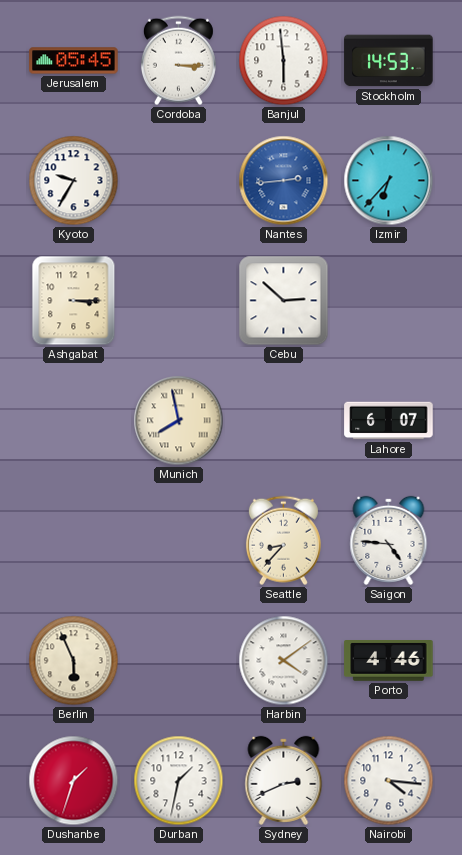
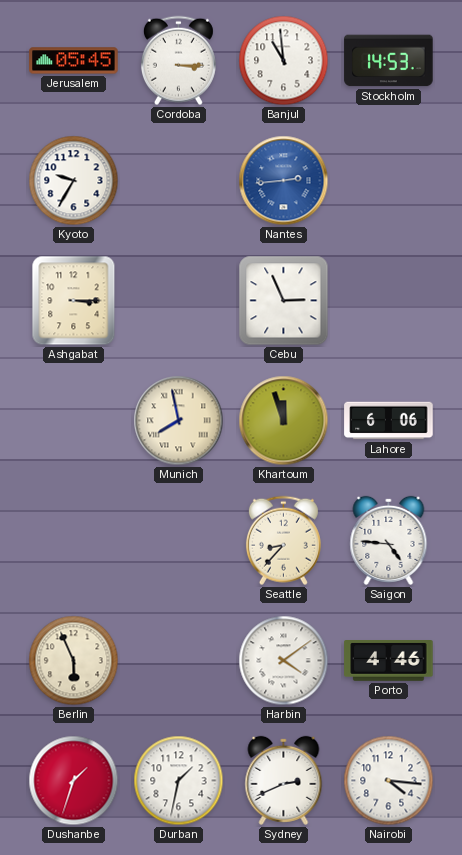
Banjul: 5:59 -> 10:59 (284, 61)
Izmir: 6:37 -> none (389, 181)
Cebu: 2:52 -> 2:56 (284, 301)
Khartoum: none -> 11:57 (284, 421)
Lahore: 6:07 -> 6:06 (389, 421)
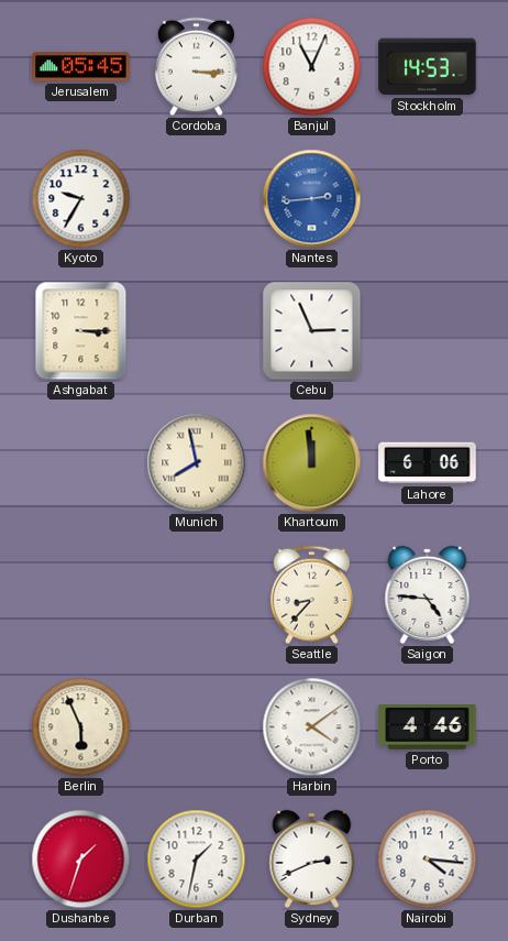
Banjul: 10:59 -> 11:04 (312, 67)
Khartoum: 11:57 -> 11:59 (312, 463)
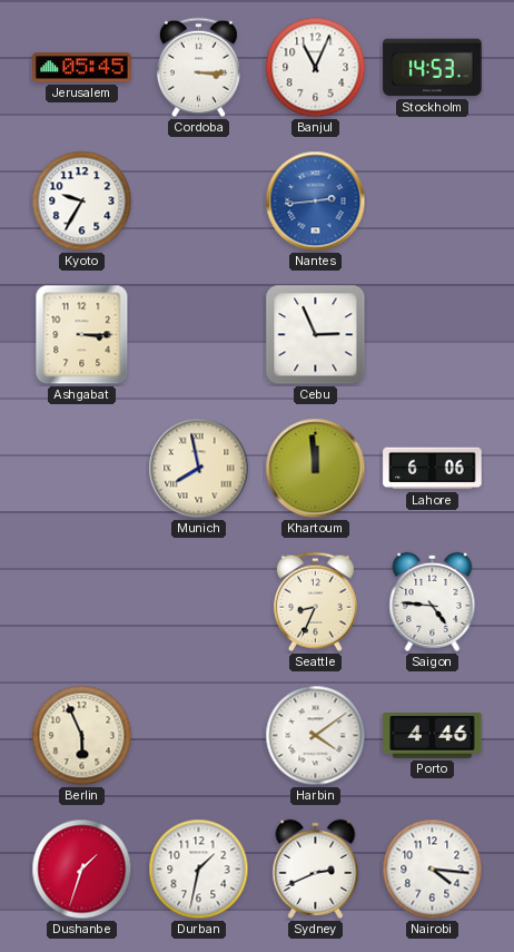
Seattle: 8:37 -> 8:34 (315, 602)
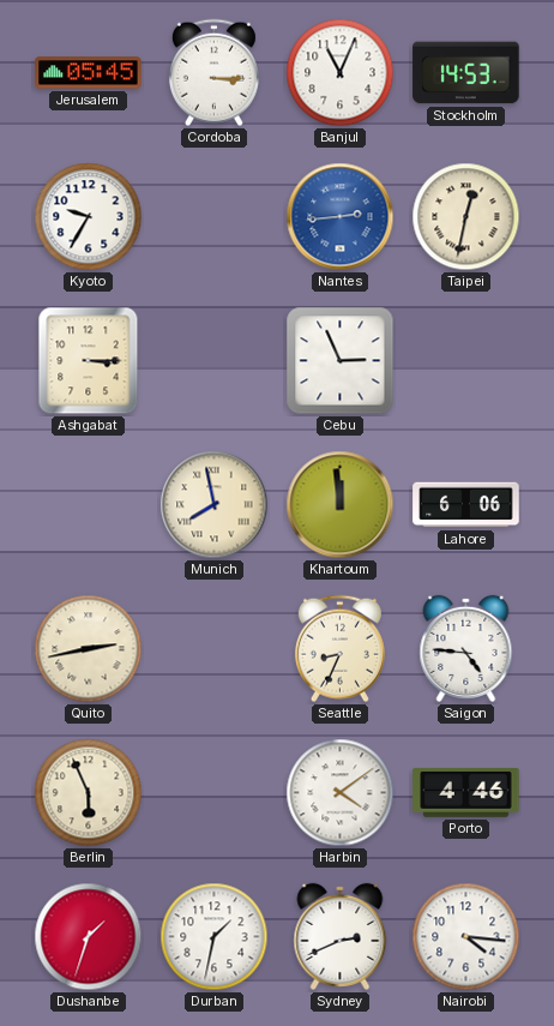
Taipei: none -> 12:32 (466, 217)
Quito: none -> 2:43 (89, 649)
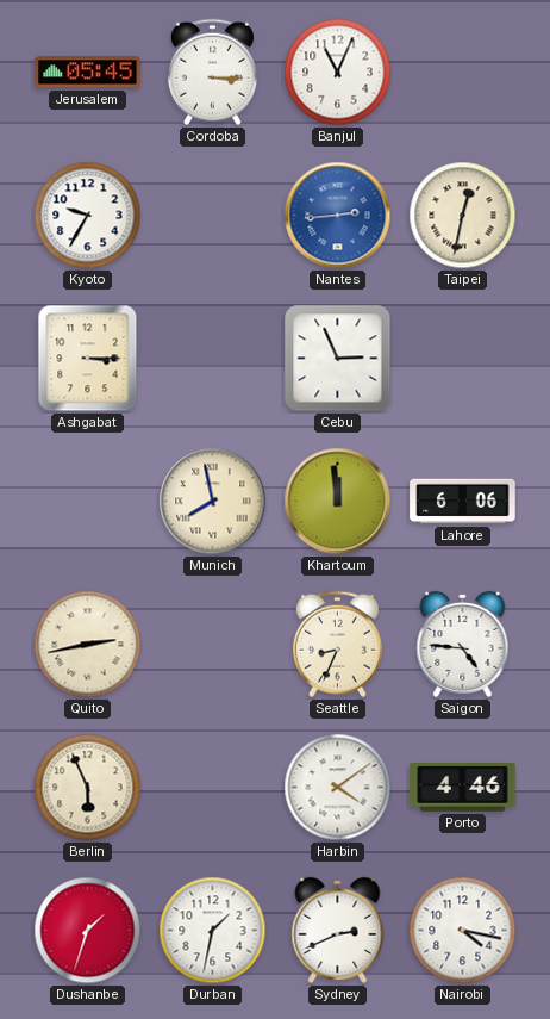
Stockholm: 14:53 -> none (466, 73)
Nairobi: 4:16 -> 4:17 (463, 931)
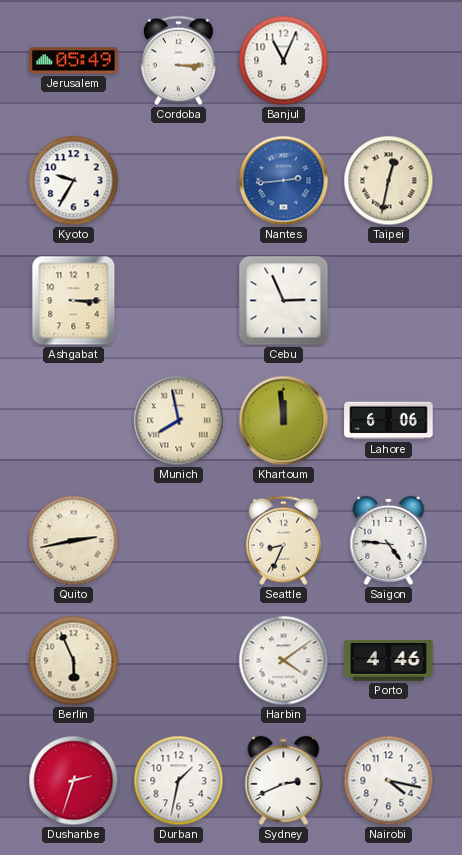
Jerusalem: 05:45 -> 05:49 (74, 61)
Dushanbe: 1:33 -> 2:33 (74, 781)
